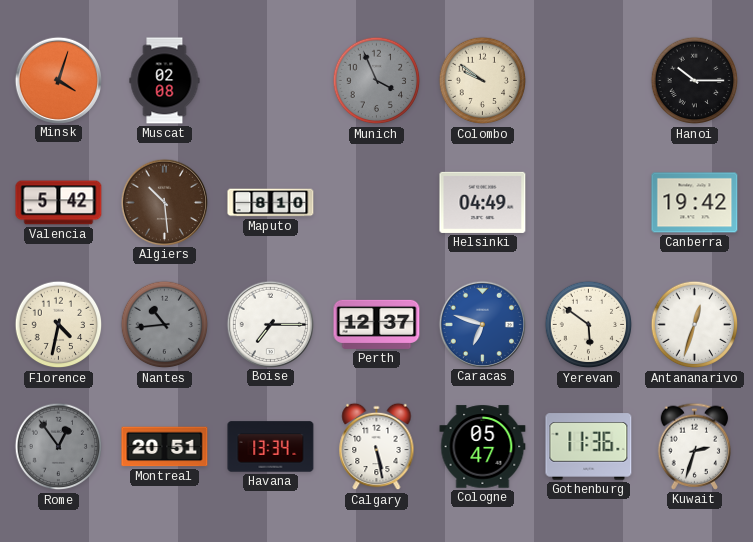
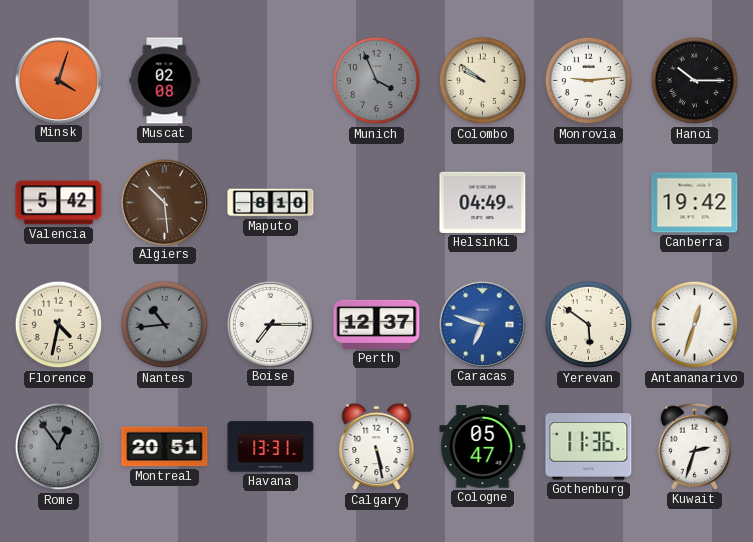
Monrovia: none -> 9:14 (589, 81)
Havana: 13:34 -> 13:31 (271, 447)
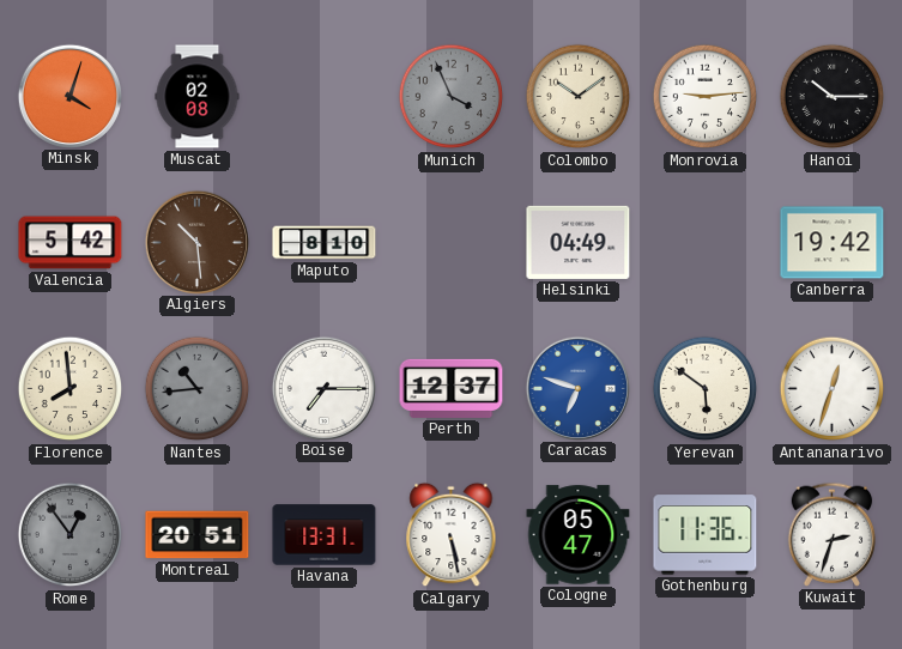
Colombo: 9:51 -> 10:09 (579, 97)
Florence: 4:32 -> 7:59 (71, 389)
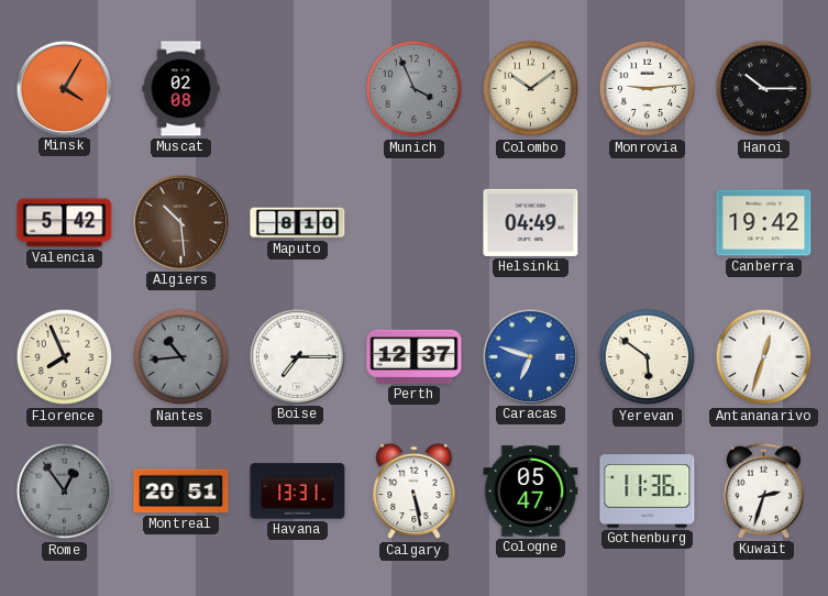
Minsk: 4:03 -> 4:05 (64, 88)
Florence: 7:59 -> 7:56 (65, 357)
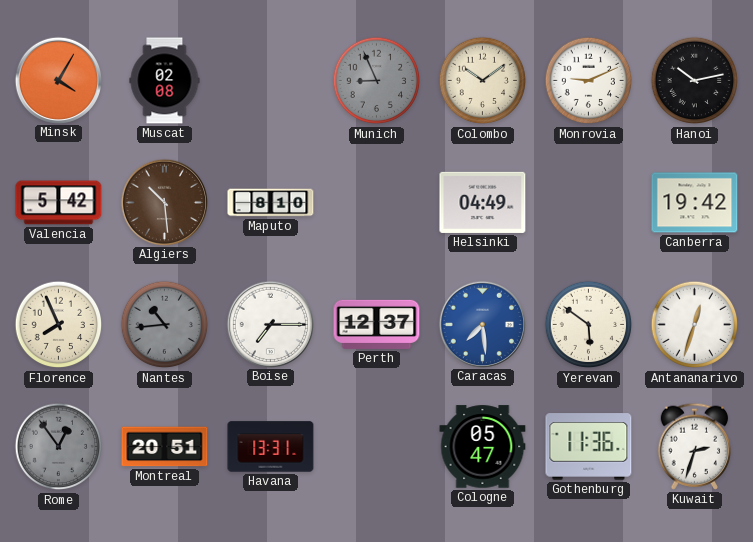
Munich: 3:56 -> 8:56 (377, 81)
Monrovia: 9:14 -> 9:11 (589, 81)
Hanoi: 10:15 -> 10:13 (695, 81)
Caracas: 6:48 -> 7:29 (482, 324)
Calgary: 5:28 -> none (415, 492)
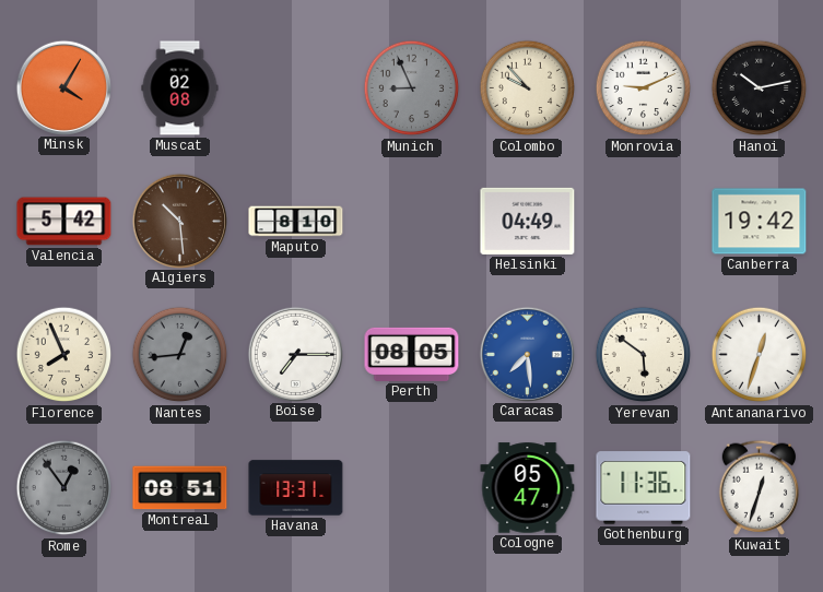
Colombo: 10:09 -> 9:53 (528, 88)
Nantes: 10:44 -> 12:44 (180, 355)
Perth: 12:37 -> 08:05 (412, 354)
Montreal: 20:51 -> 08:51 (180, 488)
Kuwait: 2:33 -> 12:33 (760, 487)
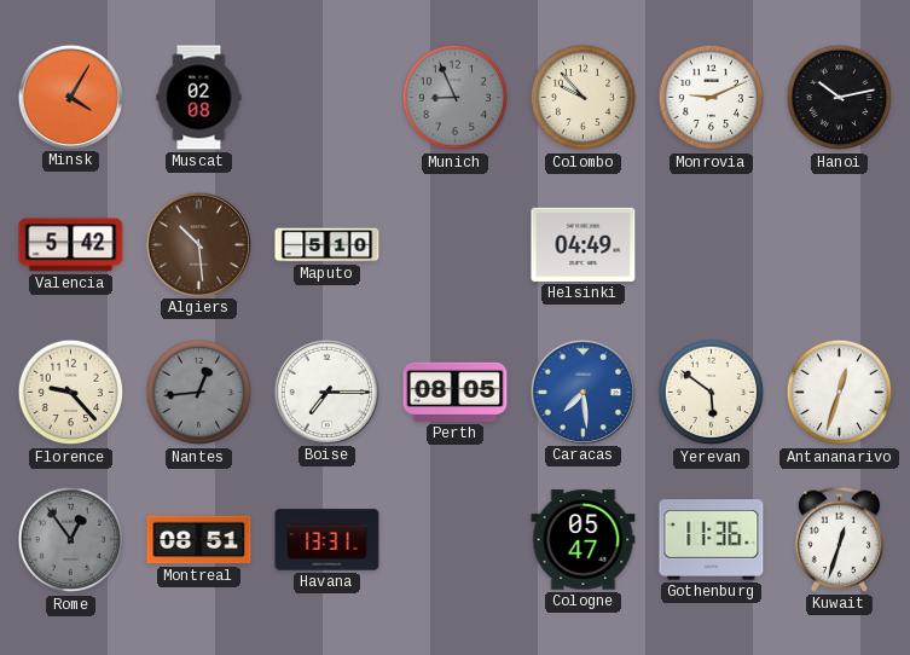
Maputo: 8:10 -> 5:10 (328, 245)
Canberra: 19:42 -> none (760, 222)
Florence: 7:56 -> 9:23 (71, 393)
